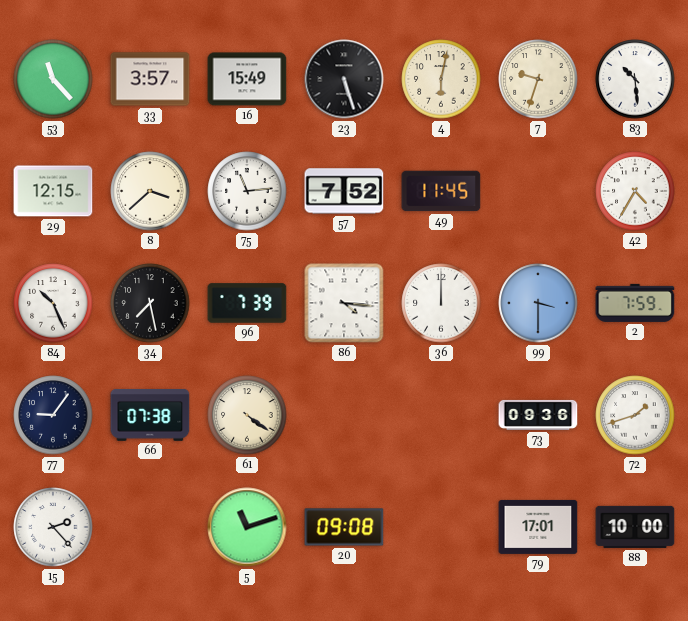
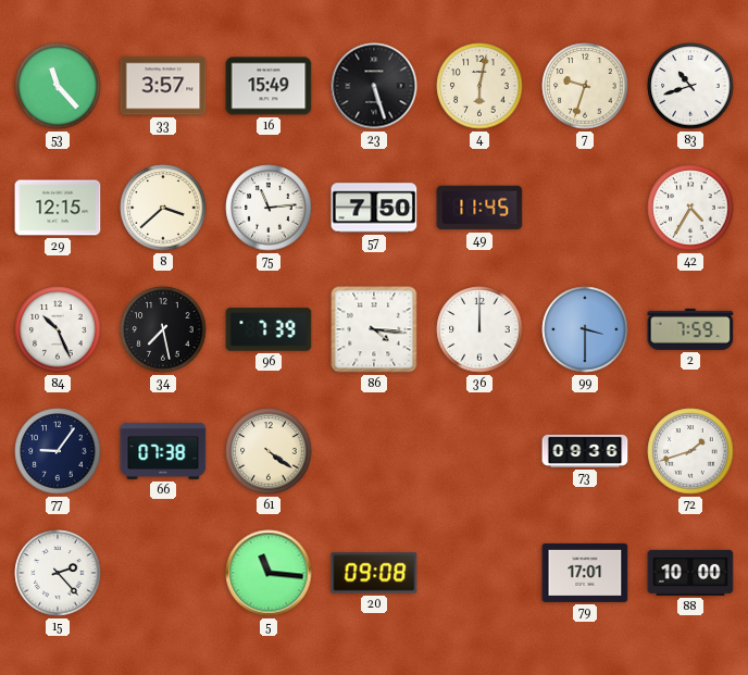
83: 10:29 -> 10:42 (690, 86)
57: 7:52 -> 7:50 (374, 208)
5: 11:12 -> 11:16 (269, 573)
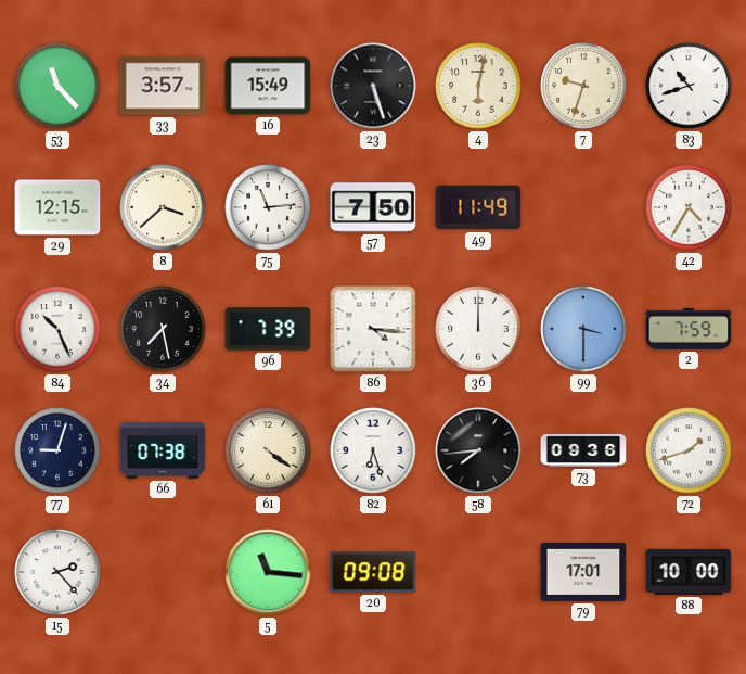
49: 11:45 -> 11:49 (478, 207)
77: 9:06 -> 9:03 (57, 450)
82: none -> 6:27 (373, 450)
58: none -> 7:44 (478, 450)
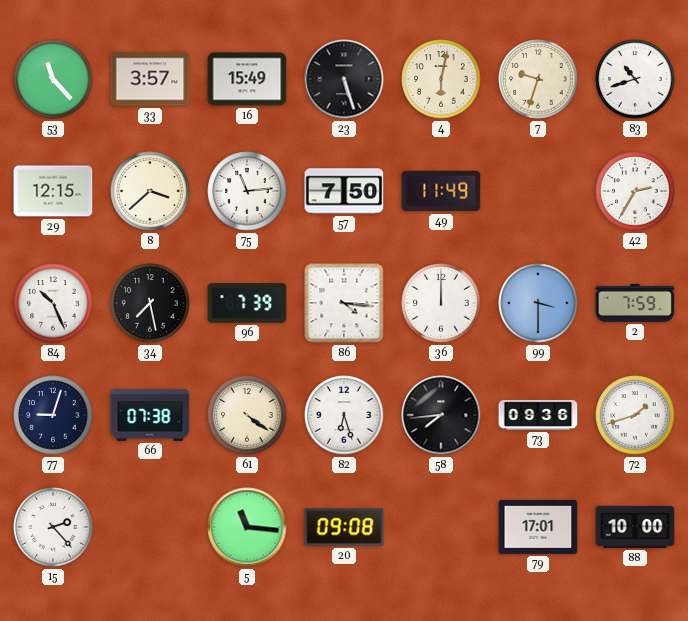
42: 4:35 -> 2:35 (635, 191)
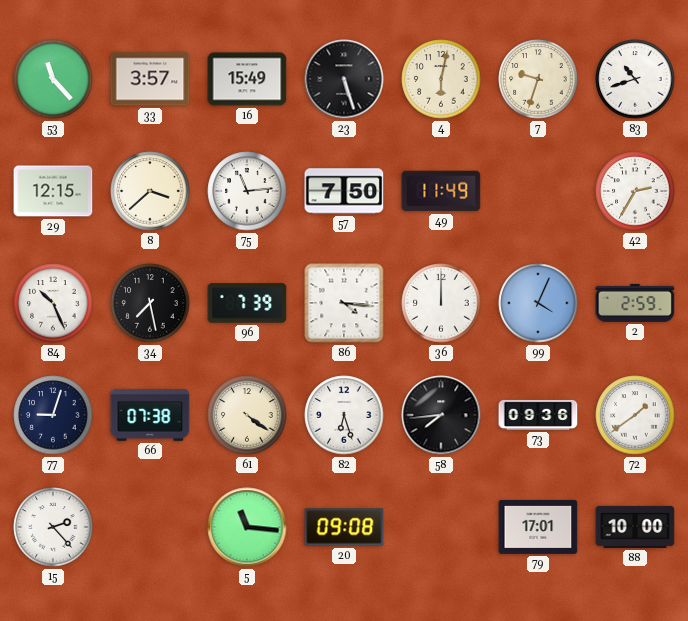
99: 3:30 -> 4:04 (538, 303)
2: 7:59 -> 2:59 (635, 303)
72: 1:42 -> 1:39 (635, 415)
